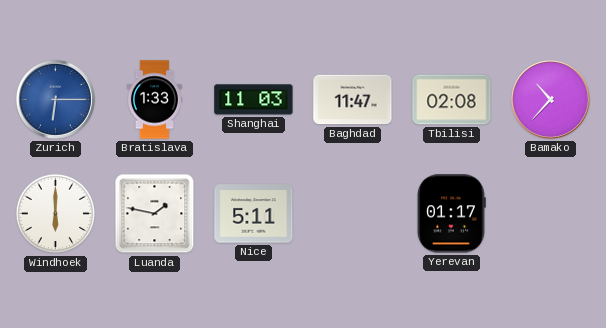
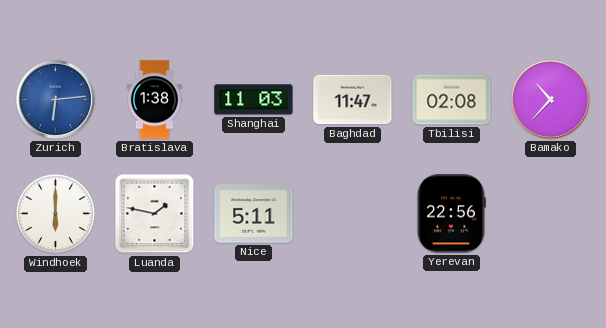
Zurich: 6:15 -> 6:14 (55, 99)
Bratislava: 1:33 -> 1:38 (154, 100)
Yerevan: 01:17 -> 22:56 (452, 214)
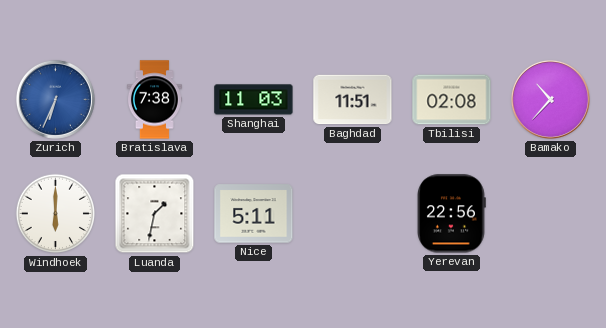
Zurich: 6:14 -> 6:34 (55, 99)
Bratislava: 1:38 -> 7:38 (154, 100)
Baghdad: 11:47 -> 11:51 (353, 100)
Luanda: 1:47 -> 1:32 (155, 214)
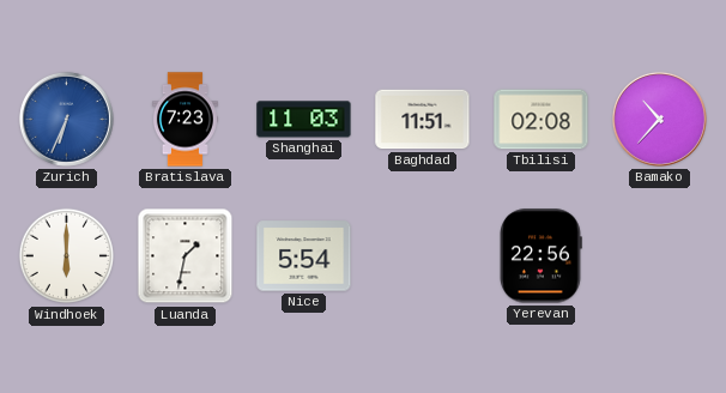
Bratislava: 7:38 -> 7:23 (184, 120)
Nice: 5:11 -> 5:54 (304, 256)
